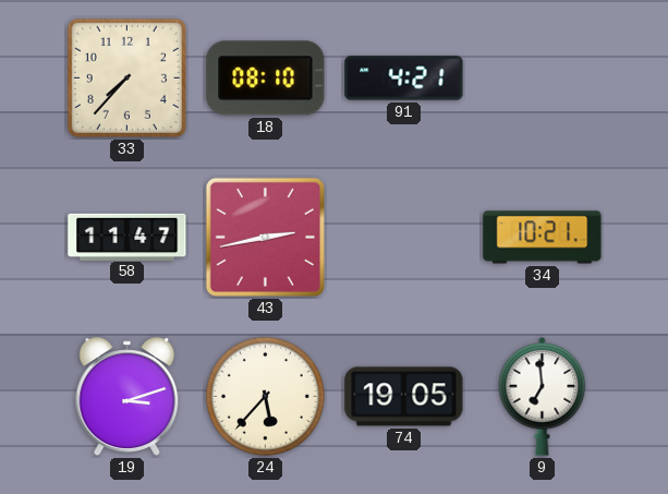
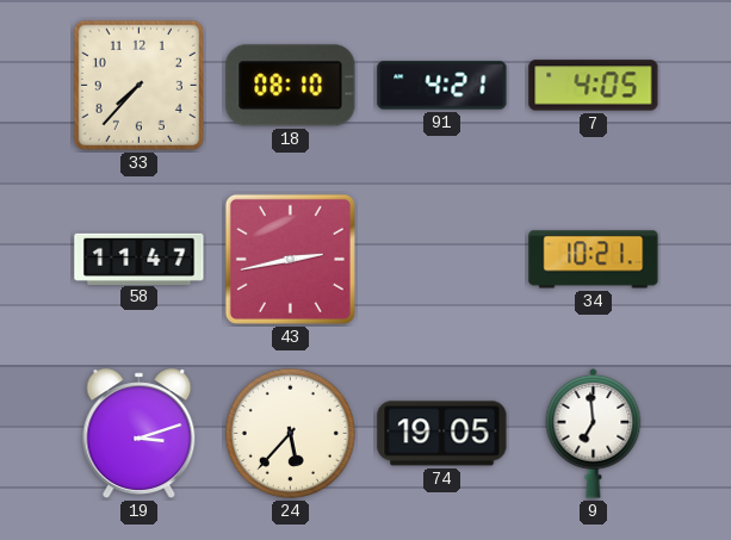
7: none -> 4:05 (594, 86)
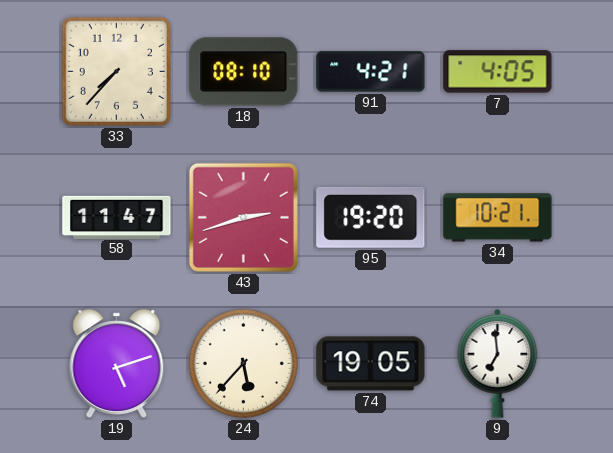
43: 2:43 -> 2:42 (243, 217)
95: none -> 19:20 (371, 217)
19: 3:12 -> 5:12 (117, 364)
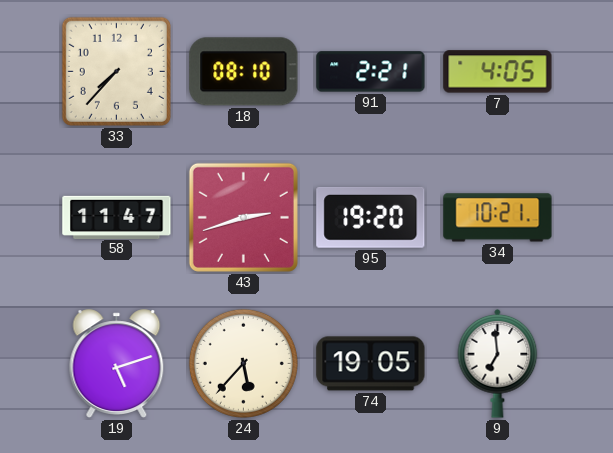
91: 4:21 -> 2:21 (371, 72)
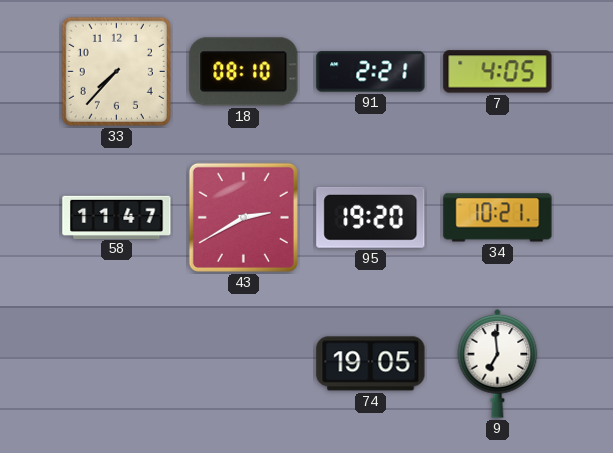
43: 2:42 -> 2:40 (243, 217)
19: 5:12 -> none (117, 364)
24: 5:37 -> none (243, 363)
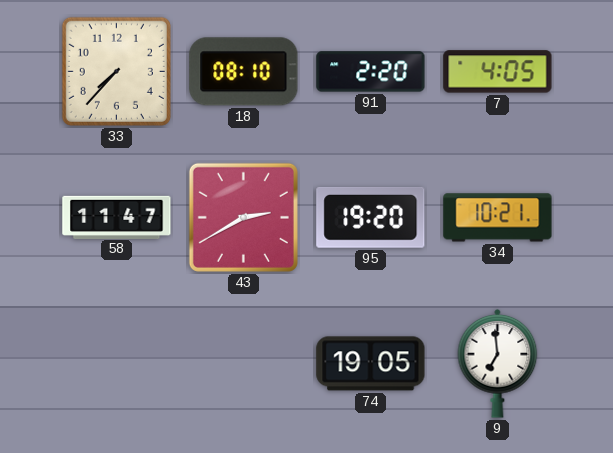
91: 2:21 -> 2:20 (371, 72)
